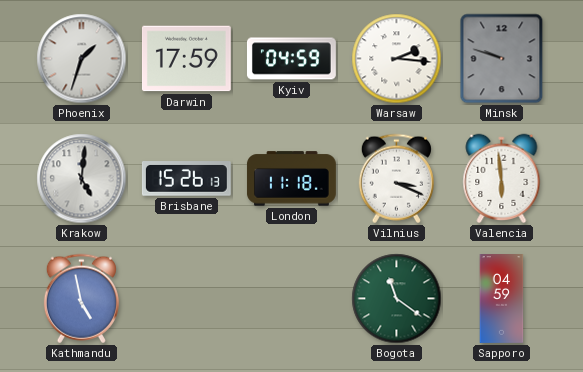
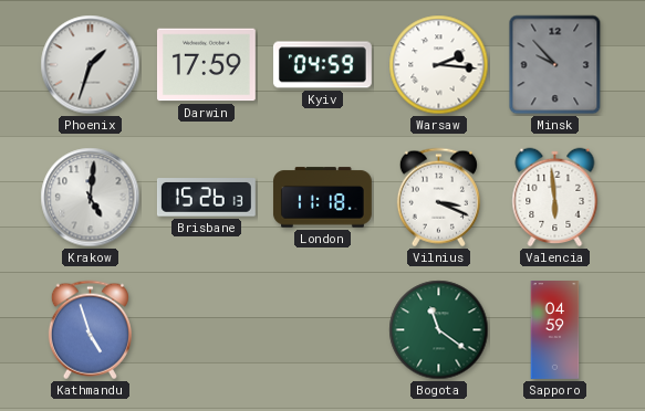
Minsk: 9:48 -> 9:53 (555, 65)
Kathmandu: 4:58 -> 4:57 (90, 330)
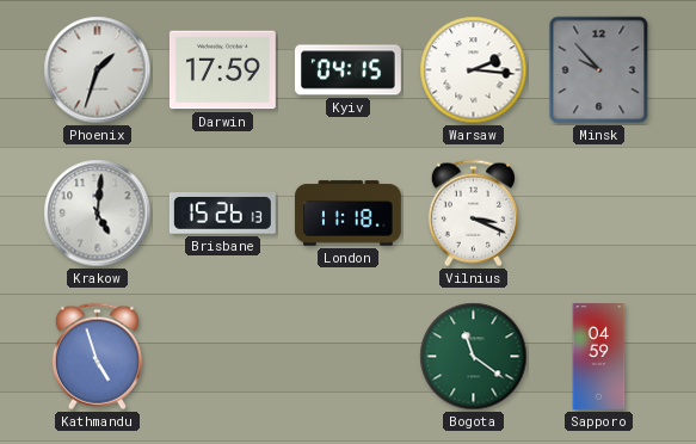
Kyiv: 04:59 -> 04:15 (347, 70)
Valencia: 5:59 -> none (555, 198)
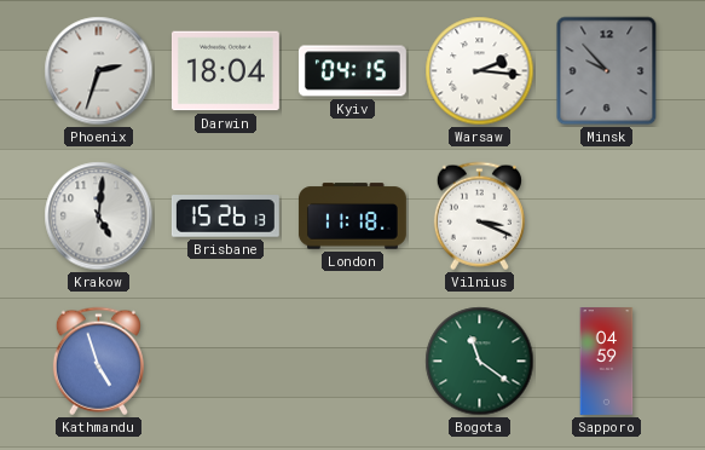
Phoenix: 1:33 -> 2:33 (99, 71)
Darwin: 17:59 -> 18:04 (225, 71)
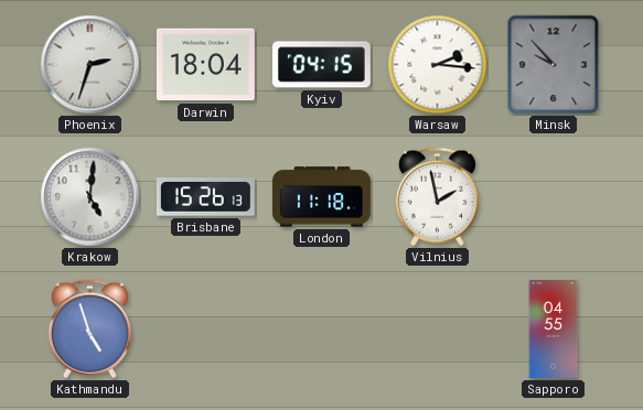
Vilnius: 3:19 -> 1:58 (437, 197)
Bogota: 11:21 -> none (480, 362)
Sapporo: 04:59 -> 04:55 (554, 330)
